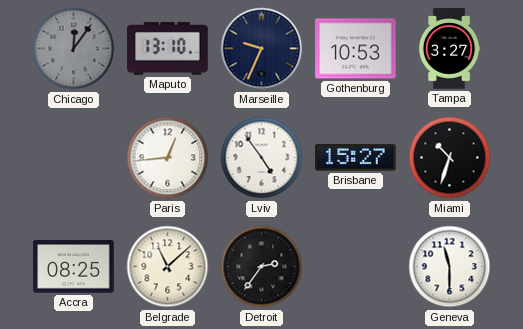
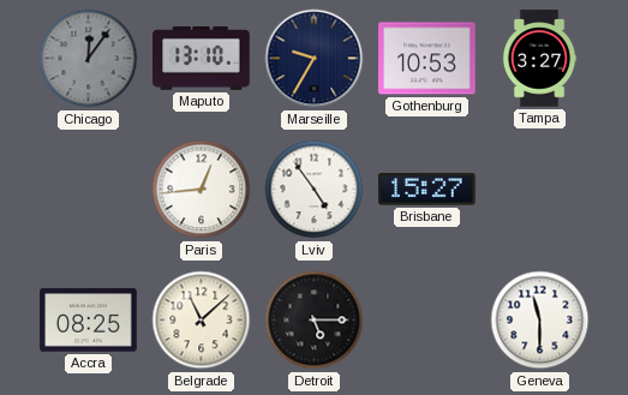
Marseille: 9:34 -> 9:35 (315, 59)
Miami: 10:33 -> none (450, 158)
Detroit: 2:36 -> 5:15 (315, 321)
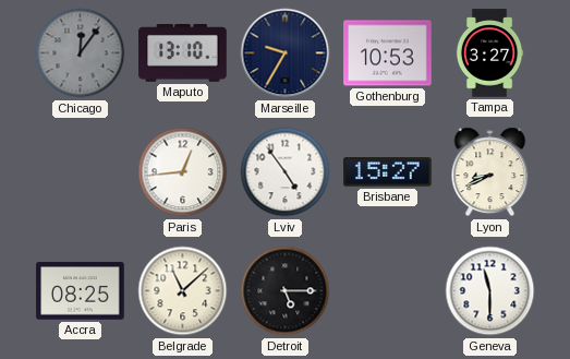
Lyon: none -> 8:41 (490, 172)
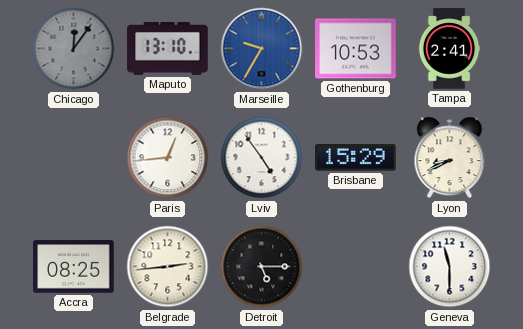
Marseille dial: navy -> blue (262, 49)
Tampa: 3:27 -> 2:41 (449, 49)
Brisbane: 15:27 -> 15:29 (356, 158)
Belgrade: 11:08 -> 2:44 (168, 267)
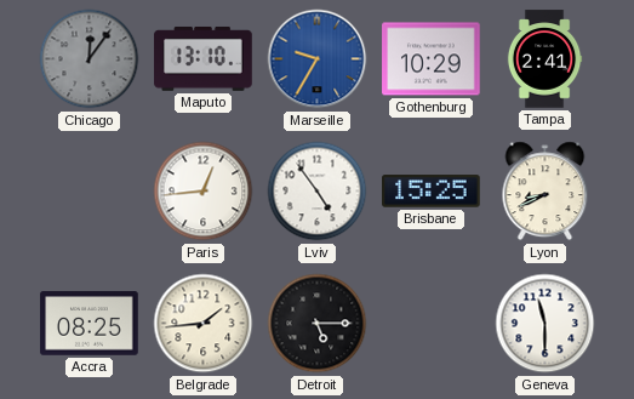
Gothenburg: 10:53 -> 10:29 (432, 59)
Brisbane: 15:29 -> 15:25 (432, 192)
Belgrade: 2:44 -> 1:44 (204, 324)
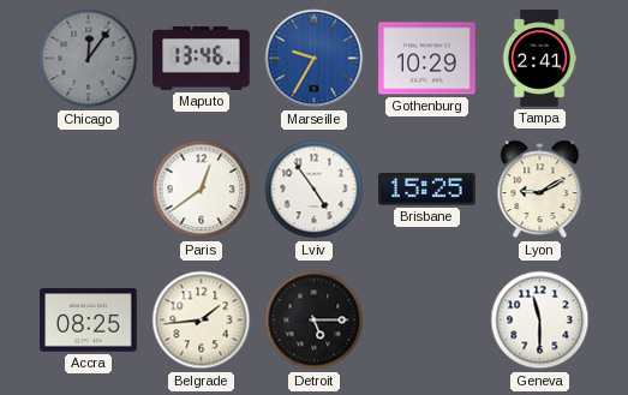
Maputo: 13:10 -> 13:46 (202, 58)
Paris: 12:44 -> 12:39 (202, 190)
Lyon: 8:41 -> 9:10 (540, 190)
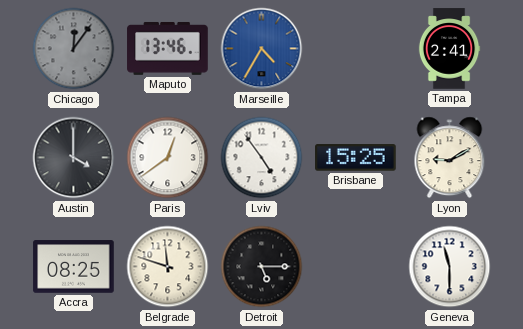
Marseille: 9:35 -> 4:35 (262, 49)
Gothenburg: 10:29 -> none (427, 59)
Austin: none -> 4:00 (74, 158)
Belgrade: 1:44 -> 11:48 (168, 267)
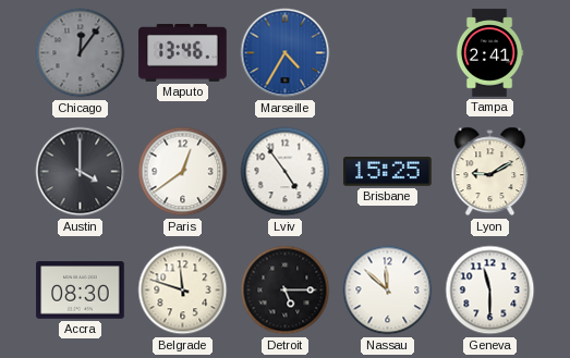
Accra: 08:25 -> 08:30 (81, 291)
Nassau: none -> 11:52 (388, 291)
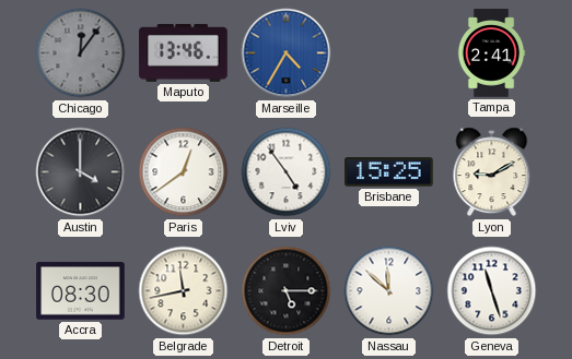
Belgrade: 11:48 -> 11:43 (184, 291)
Geneva: 11:30 -> 11:27 (492, 291)
